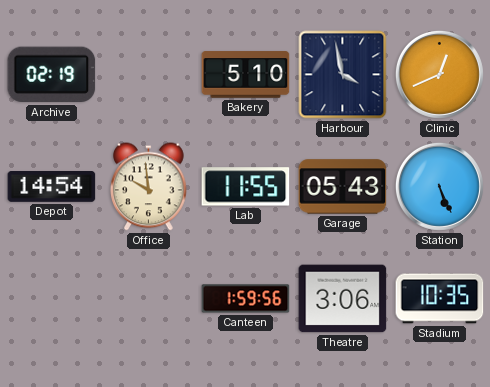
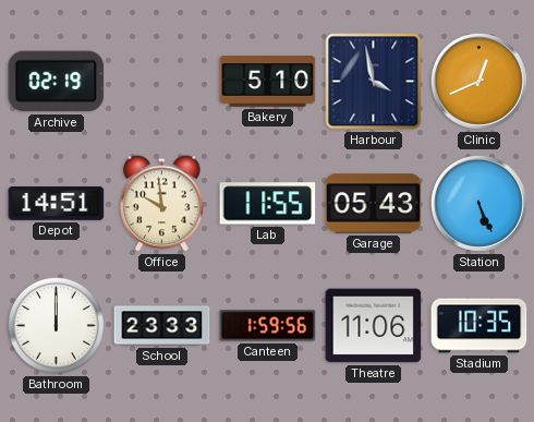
Depot: 14:54 -> 14:51 (57, 204)
Bathroom: none -> 12:00 (56, 325)
School: none -> 23:33 (162, 326)
Theatre: 3:06 -> 11:06 (374, 326)
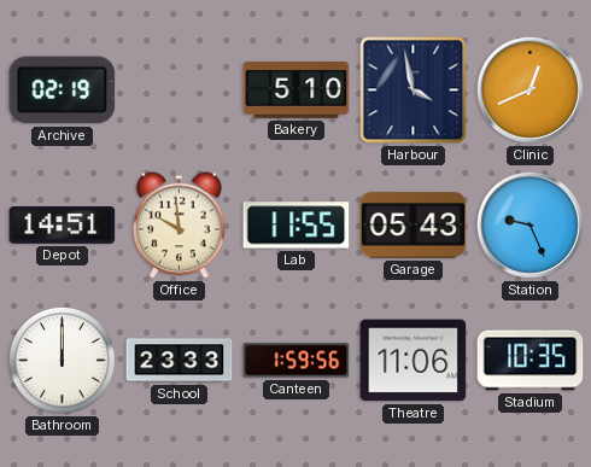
Station: 5:26 -> 9:26 (529, 224)
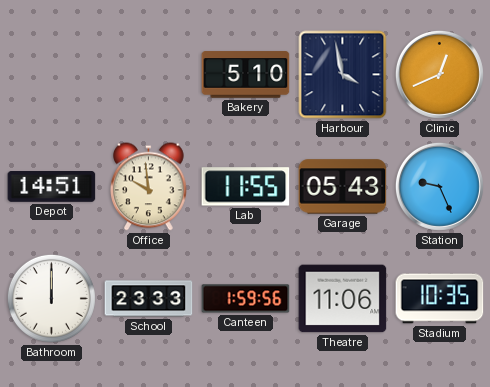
Archive: 02:19 -> none (63, 91)
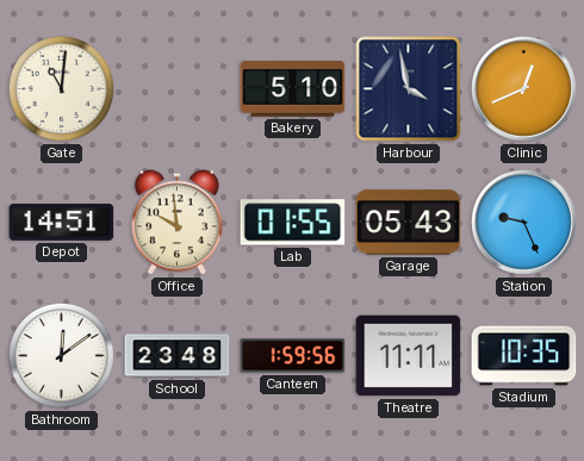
Gate: none -> 11:01 (61, 88)
Lab: 11:55 -> 01:55 (293, 223)
Bathroom: 12:00 -> 12:09 (61, 355)
School: 23:33 -> 23:48 (178, 356)
Theatre: 11:06 -> 11:11 (409, 356)
